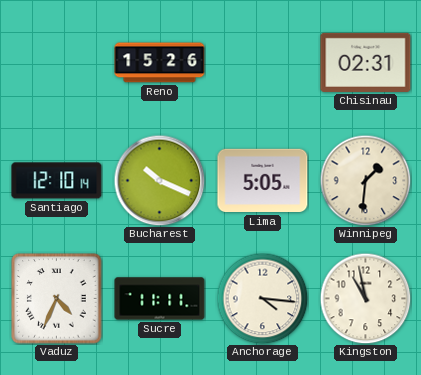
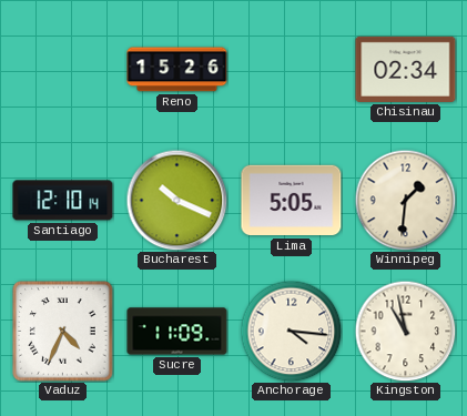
Chisinau: 02:31 -> 02:34 (406, 69)
Sucre: 11:11 -> 11:09 (177, 332)
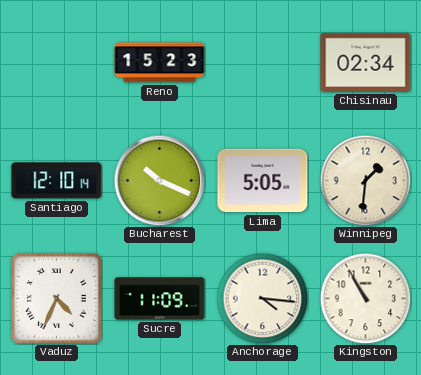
Reno: 15:26 -> 15:23 (160, 63)
Kingston: 10:58 -> 10:55 (365, 298)
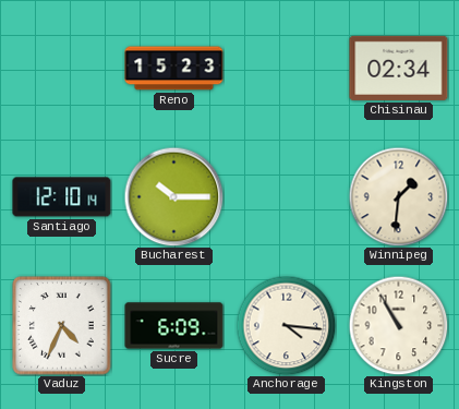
Bucharest: 10:19 -> 10:15 (173, 196)
Lima: 5:05 -> none (263, 181)
Sucre: 11:09 -> 6:09 (174, 326)
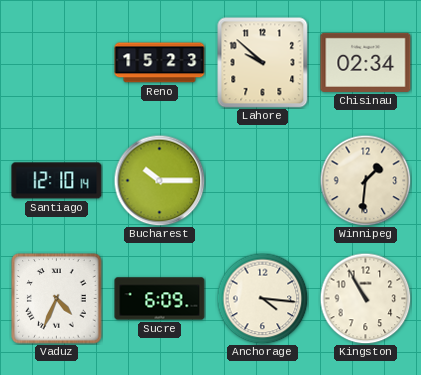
Lahore: none -> 9:52 (263, 63)
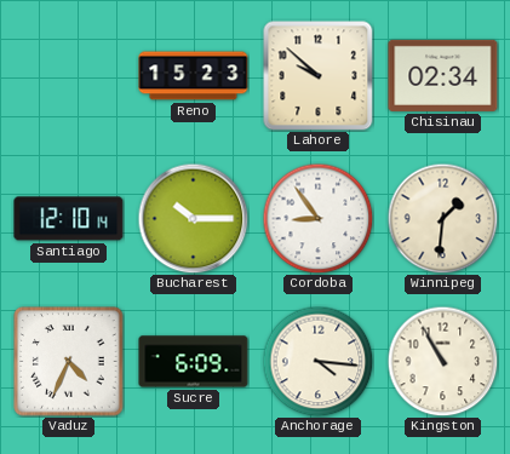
Cordoba: none -> 8:54 (317, 218)
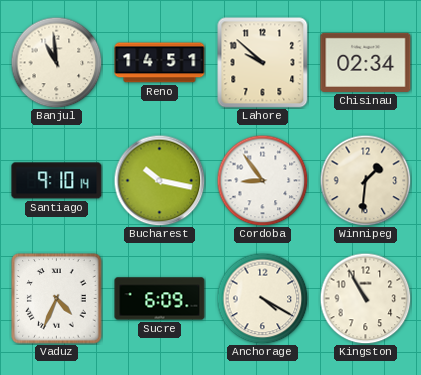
Banjul: none -> 10:59 (56, 62)
Reno: 15:23 -> 14:51 (160, 63)
Santiago: 12:10 -> 9:10 (57, 181)
Bucharest: 10:15 -> 10:17 (159, 180)
Anchorage: 4:16 -> 4:20 (262, 298)
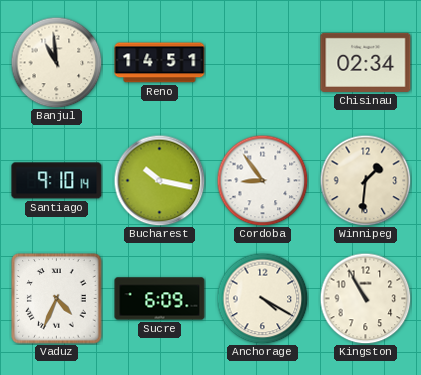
Lahore: 9:52 -> none (263, 63)
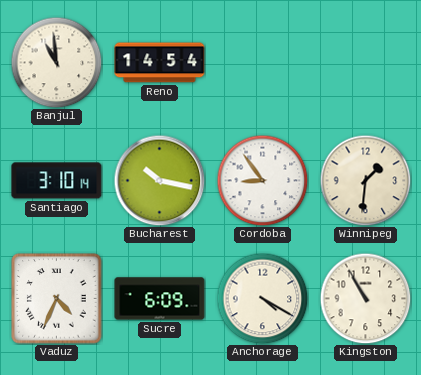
Reno: 14:51 -> 14:54 (160, 63)
Chisinau: 02:34 -> none (366, 62)
Santiago: 9:10 -> 3:10 (57, 181)
